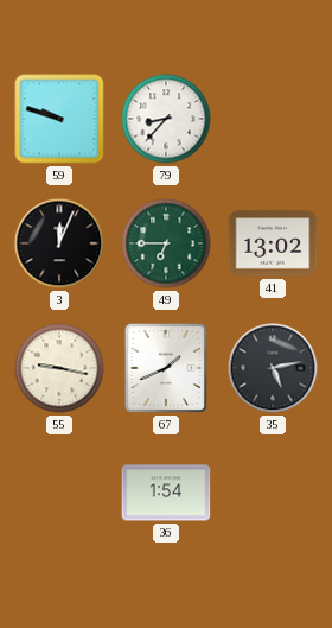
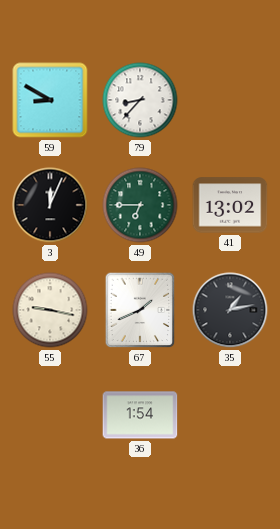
59: 9:48 -> 8:50 (50, 100)
35: 5:13 -> 1:13 (230, 310)
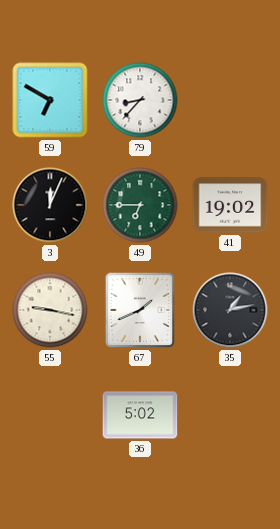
59: 8:50 -> 6:50 (50, 100)
41: 13:02 -> 19:02 (230, 205)
36: 1:54 -> 5:02 (140, 415)
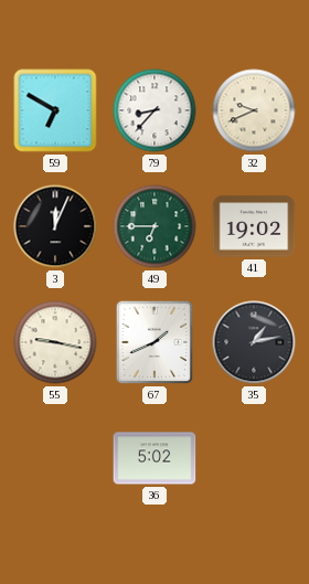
32: none -> 9:41 (254, 110)
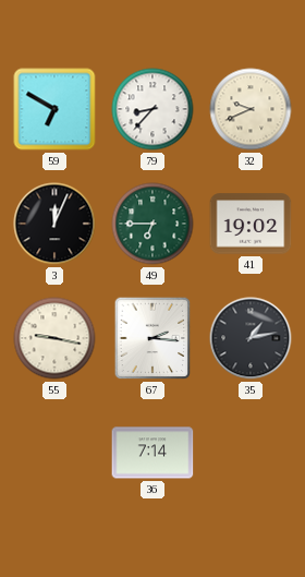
67: 1:41 -> 2:16 (152, 338)
36: 5:02 -> 7:14 (152, 453)
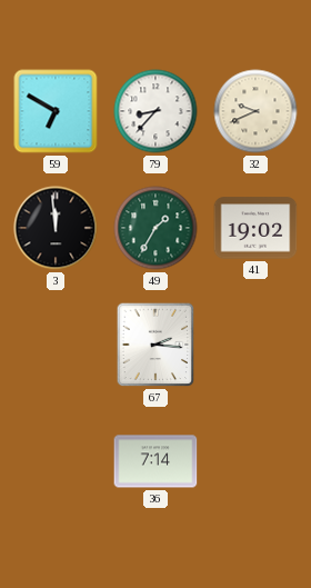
3: 12:04 -> 11:59 (56, 228)
49: 6:45 -> 1:35 (155, 228)
55: 9:17 -> none (54, 338)
35: 1:13 -> none (251, 338)
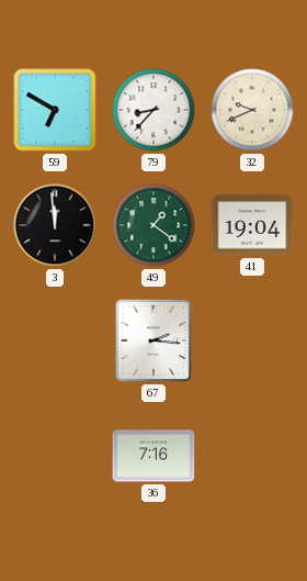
49: 1:35 -> 1:21 (153, 225)
41: 19:02 -> 19:04 (252, 225)
36: 7:14 -> 7:16 (153, 456)
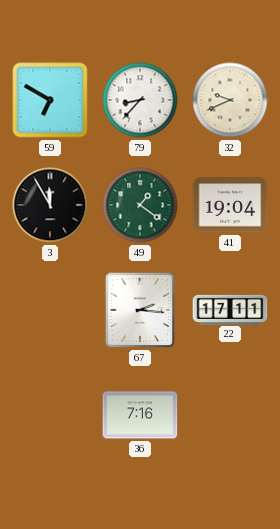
3: 11:59 -> 11:55 (50, 205)
22: none -> 17:11 (230, 309)
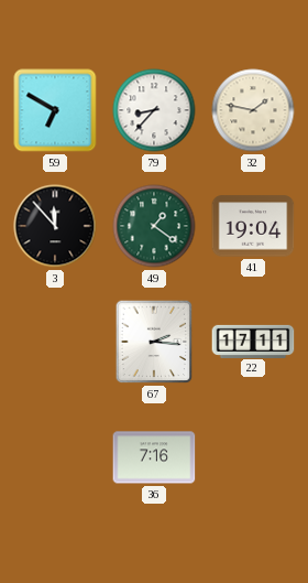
32: 9:41 -> 1:47 (253, 110)
3: 11:55 -> 11:53 (55, 226)
